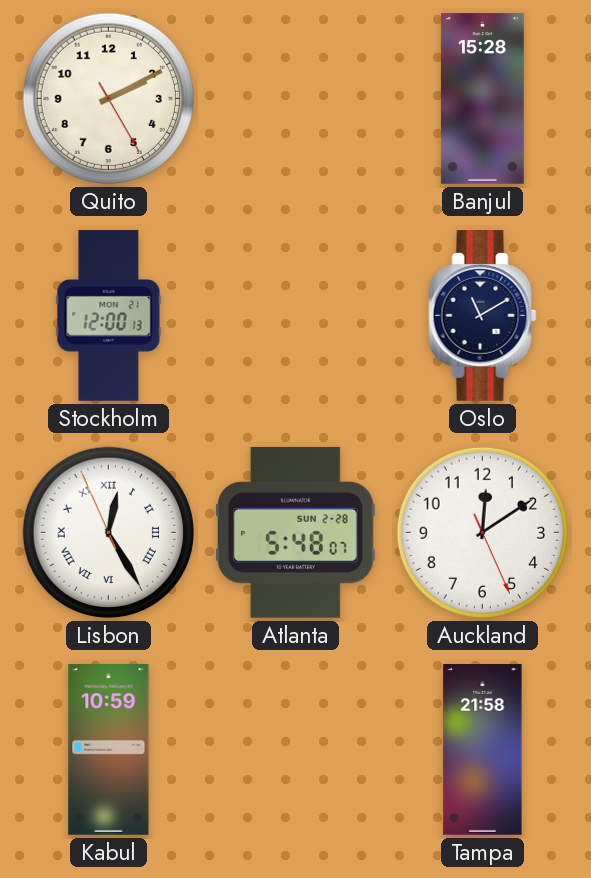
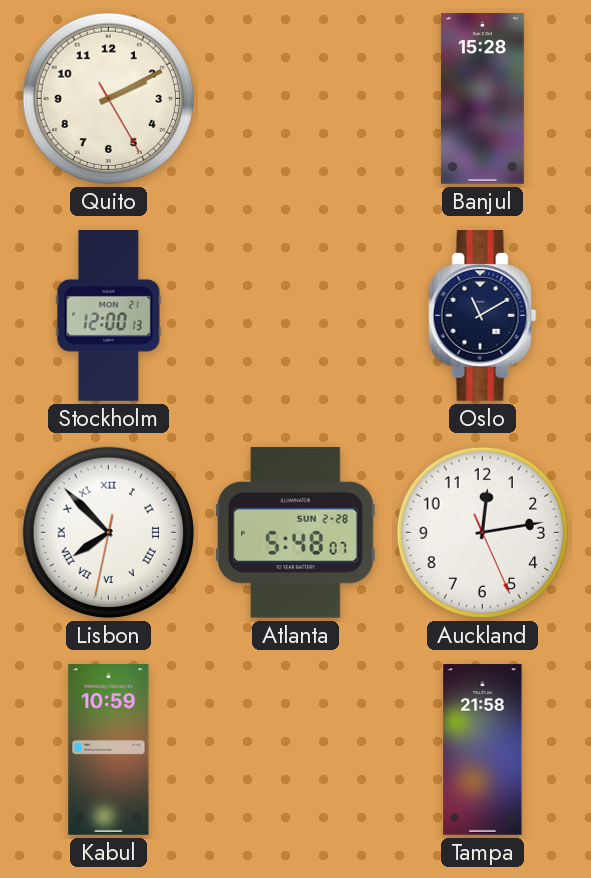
Lisbon: 12:24 -> 7:52 (108, 532)
Auckland: 12:09 -> 12:13 (482, 532)
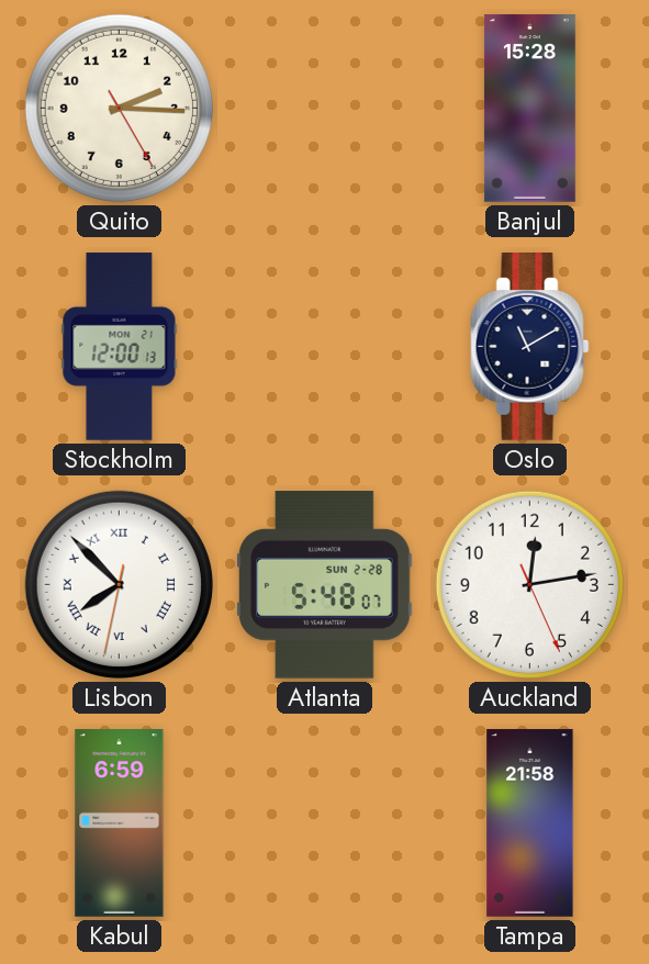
Quito: 2:10 -> 2:15 (119, 108)
Kabul: 10:59 -> 6:59 (120, 823)
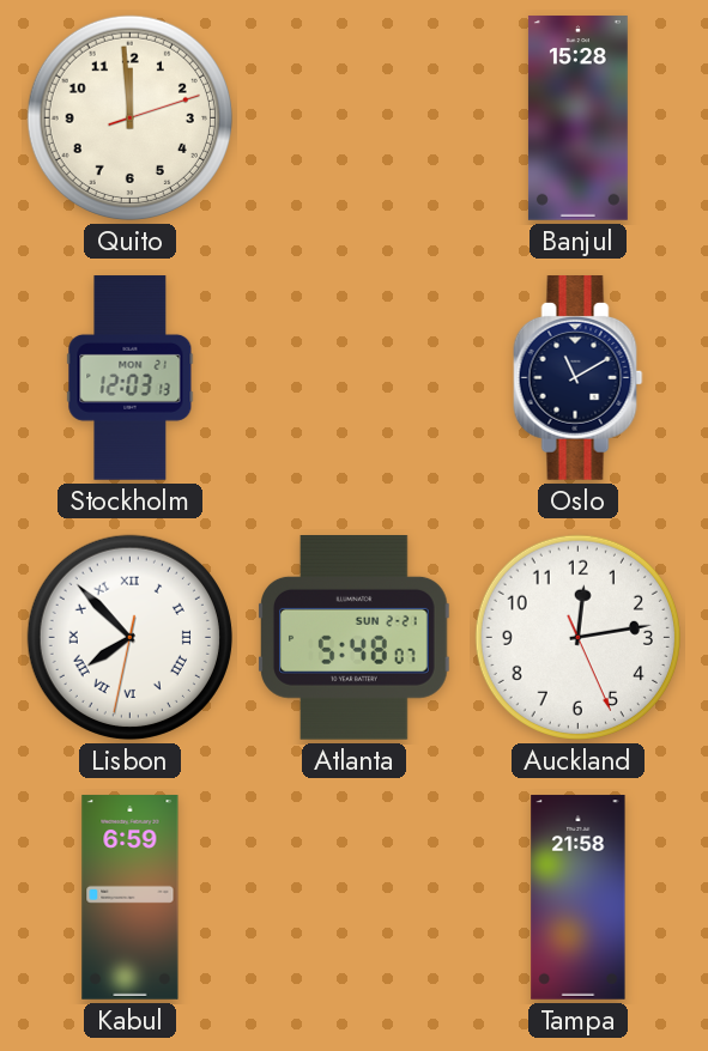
Quito: 2:15 -> 11:59 (129, 117)
Stockholm: 12:00 -> 12:03 (131, 378)
Atlanta date: SUN 2-28 -> SUN 2-21 (355, 638)
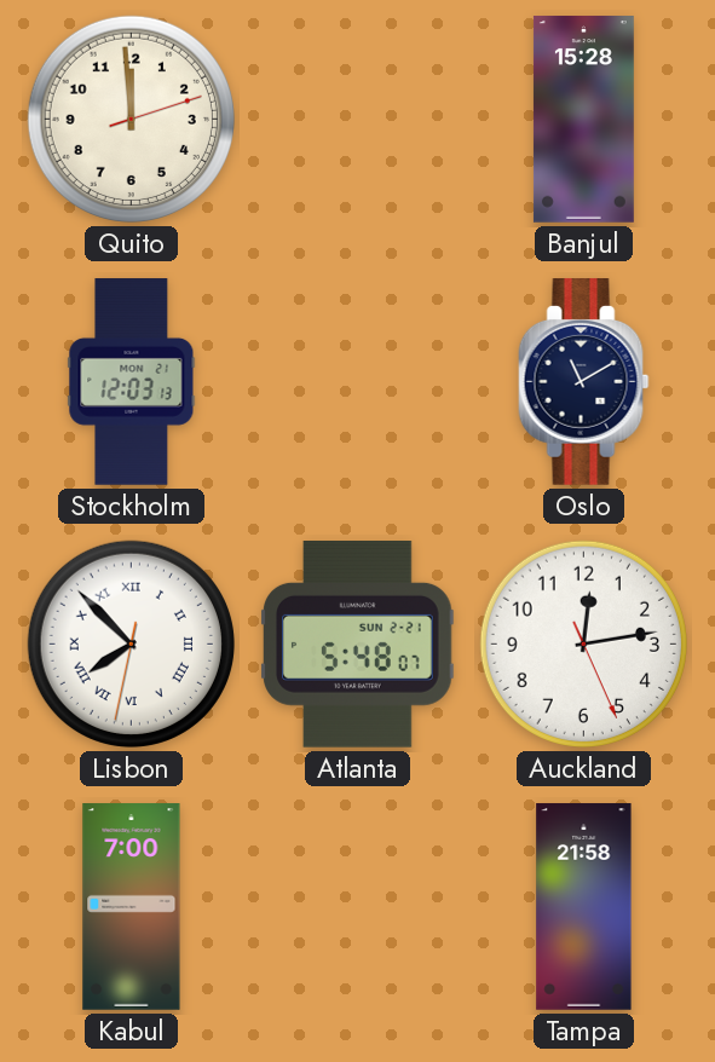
Kabul: 6:59 -> 7:00 (132, 907)
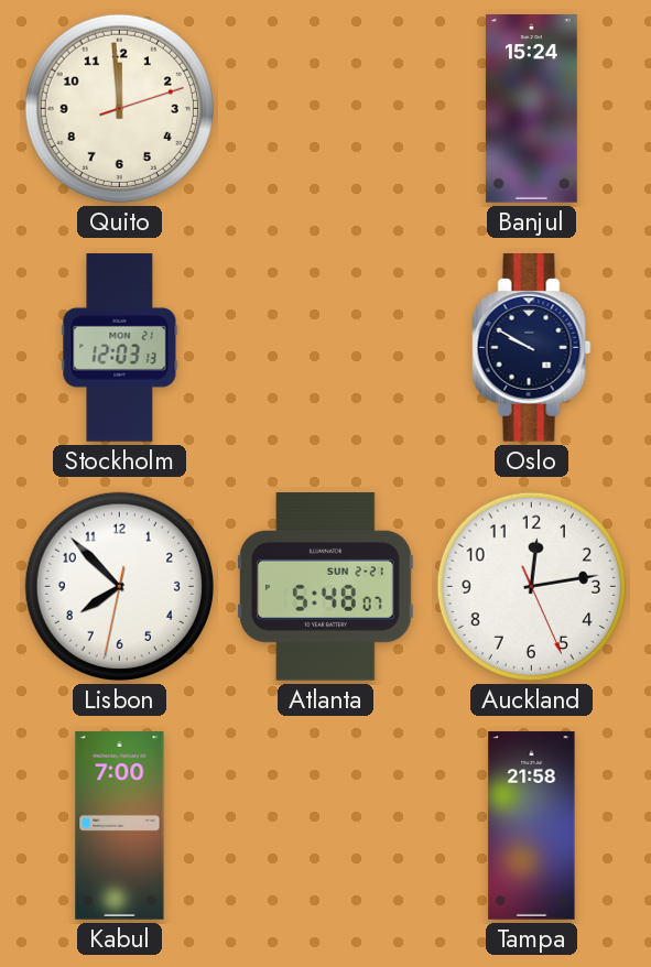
Banjul: 15:28 -> 15:24 (531, 109)
Oslo: 11:10 -> 9:50 (532, 348)
Lisbon numerals: Roman -> Arabic (119, 586)
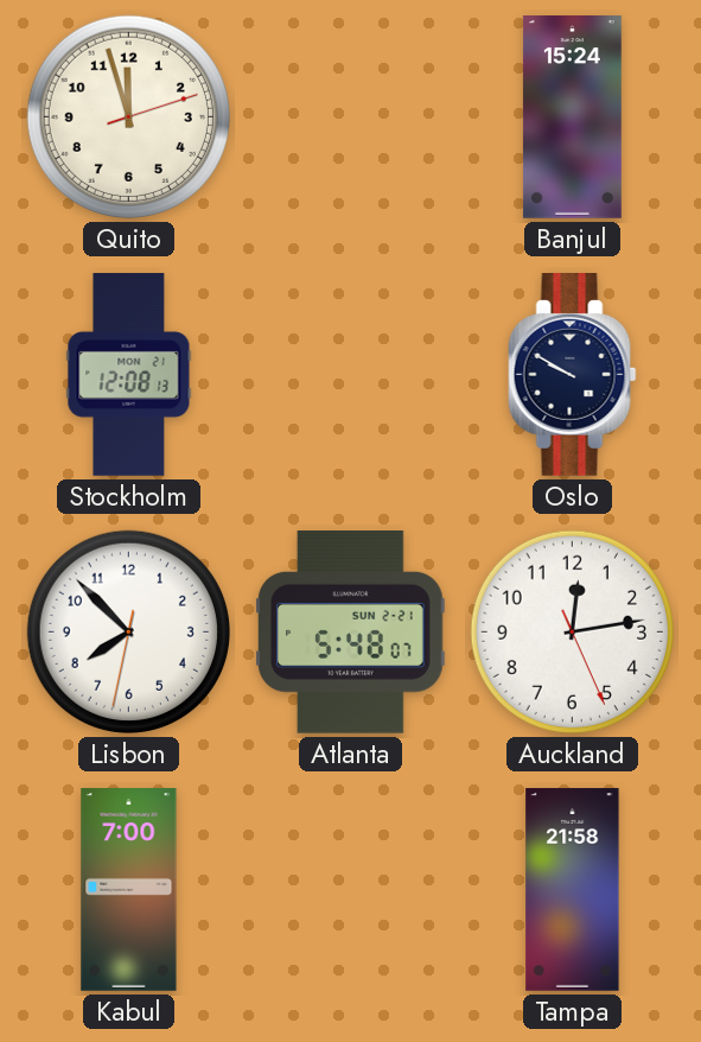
Quito: 11:59 -> 11:57 (128, 116)
Stockholm: 12:03 -> 12:08 (129, 375)
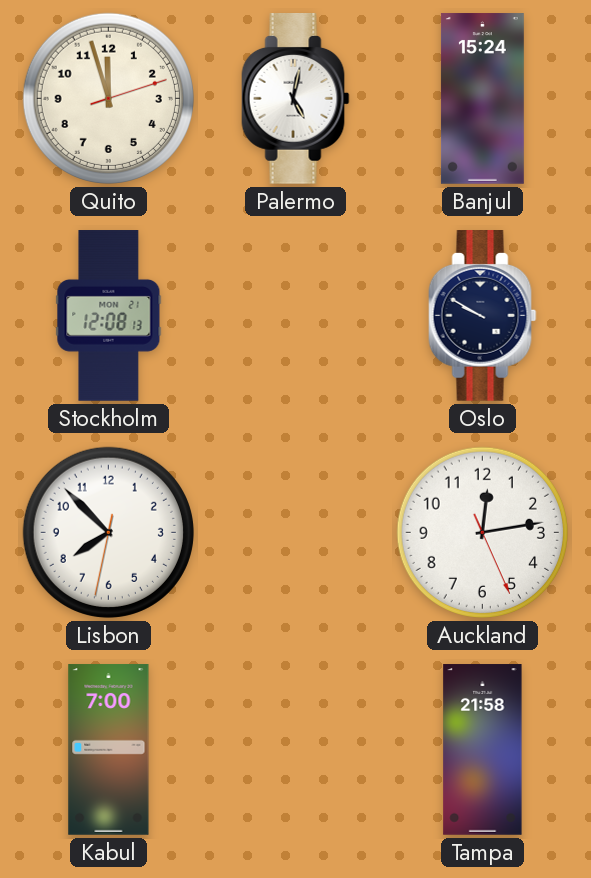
Palermo: none -> 5:02 (296, 99)
Atlanta: 5:48 -> none (351, 633)
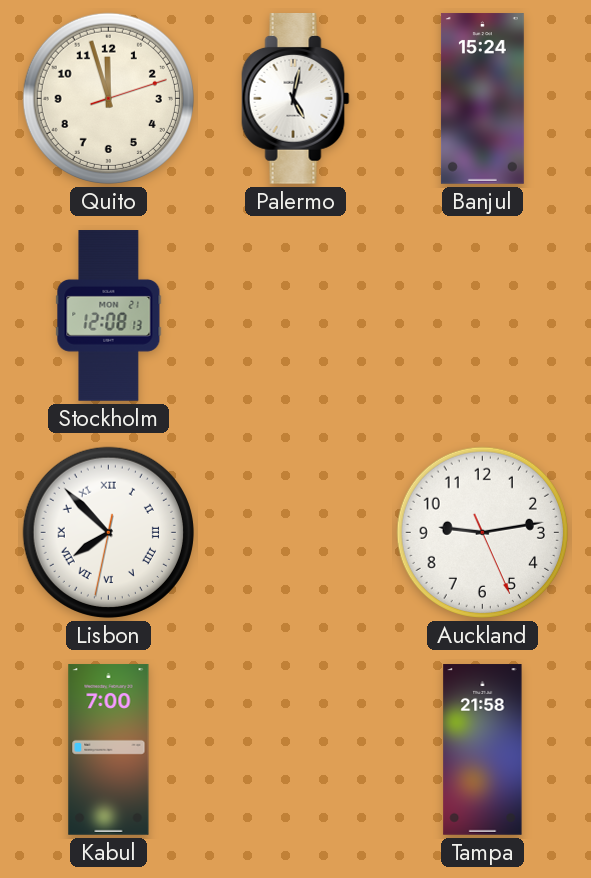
Oslo: 9:50 -> none (483, 316)
Lisbon numerals: Arabic -> Roman (108, 532)
Auckland: 12:13 -> 9:13 (482, 532)
